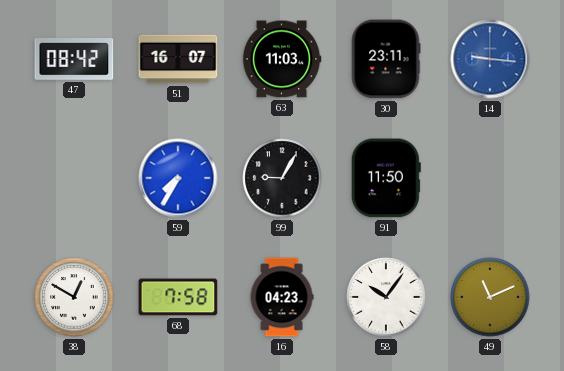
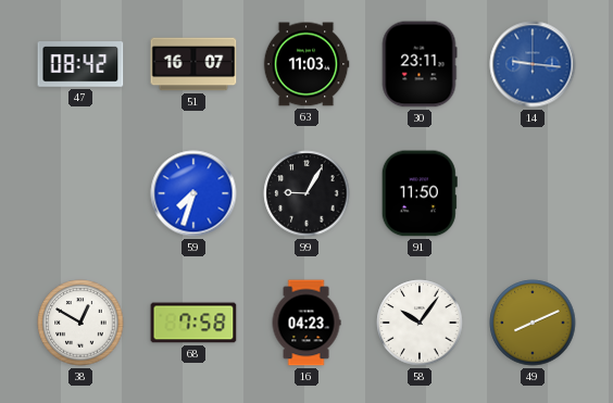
59: 7:35 -> 7:33 (193, 193)
49: 11:11 -> 8:11 (533, 323)
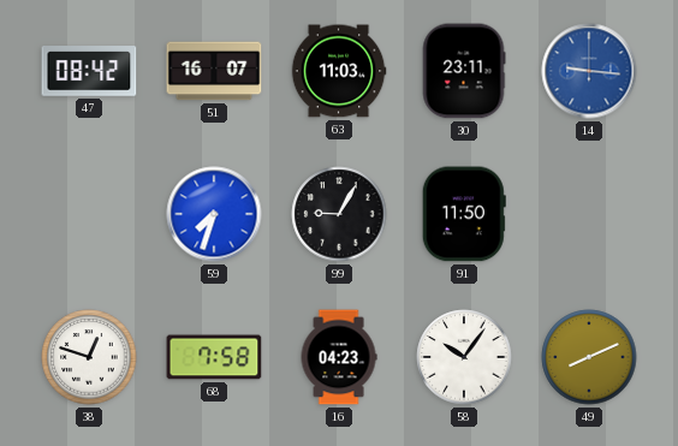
38: 12:50 -> 12:48 (89, 357)
